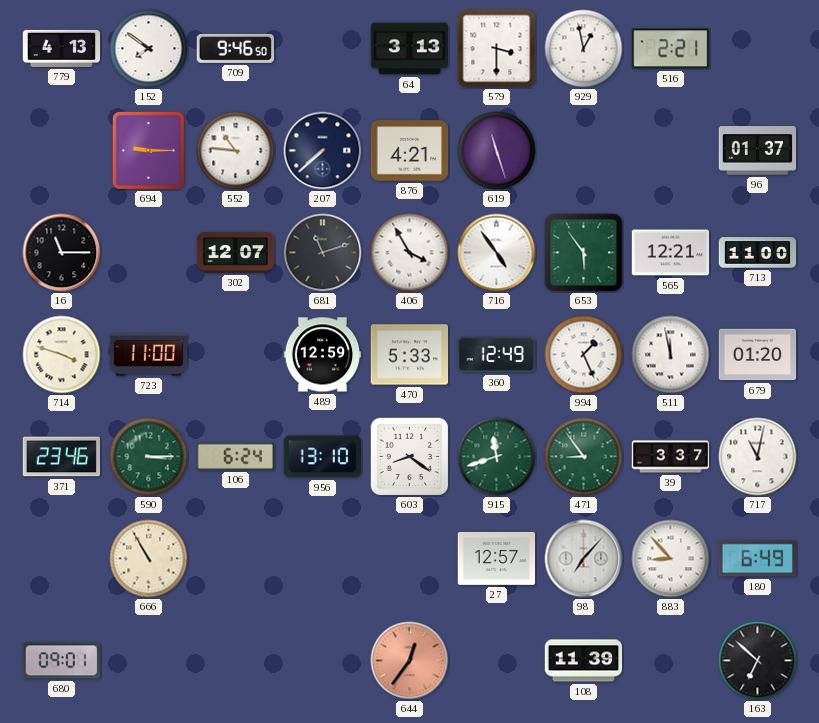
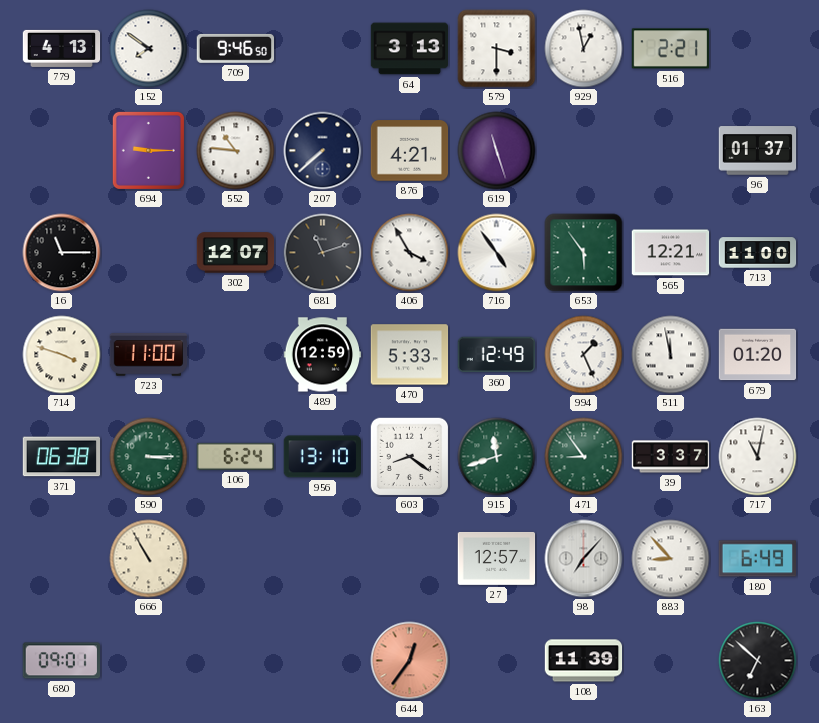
371: 23:46 -> 06:38 (62, 457)
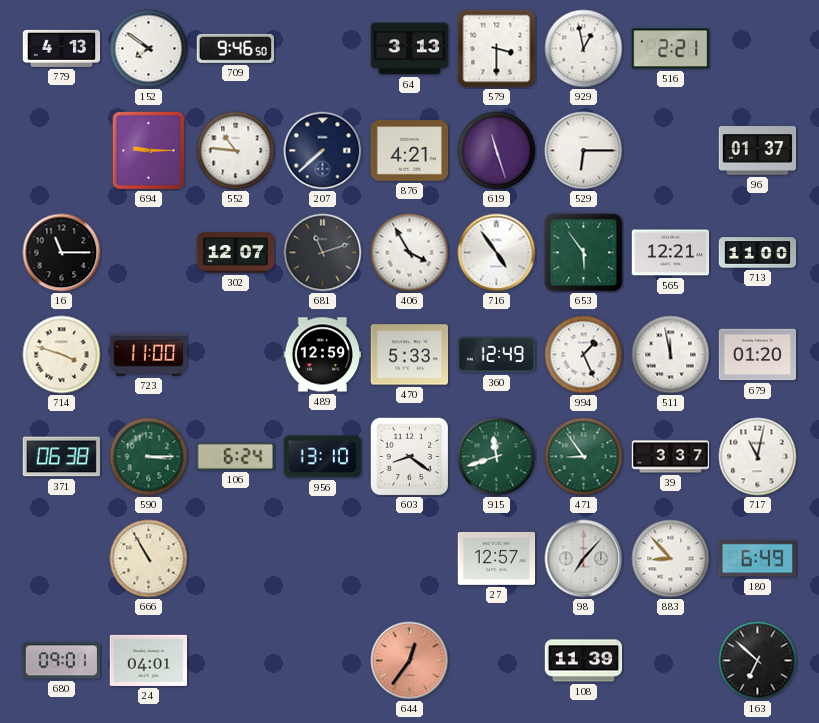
529: none -> 6:15 (584, 151)
24: none -> 04:01 (149, 660)
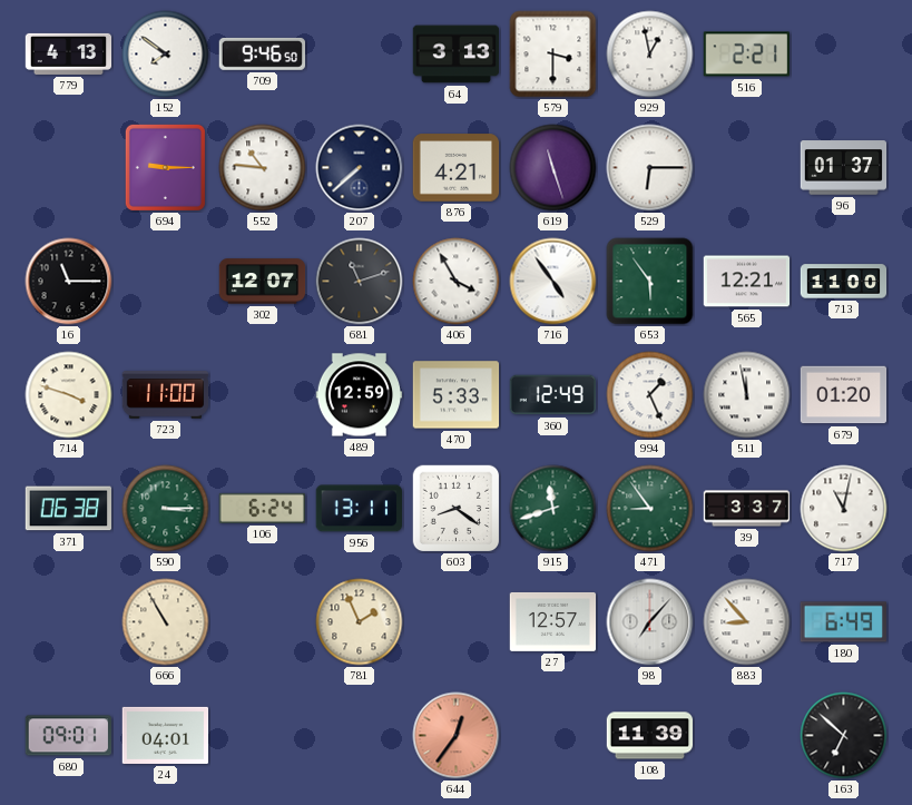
956: 13:10 -> 13:11 (359, 509)
781: none -> 1:56 (360, 622)
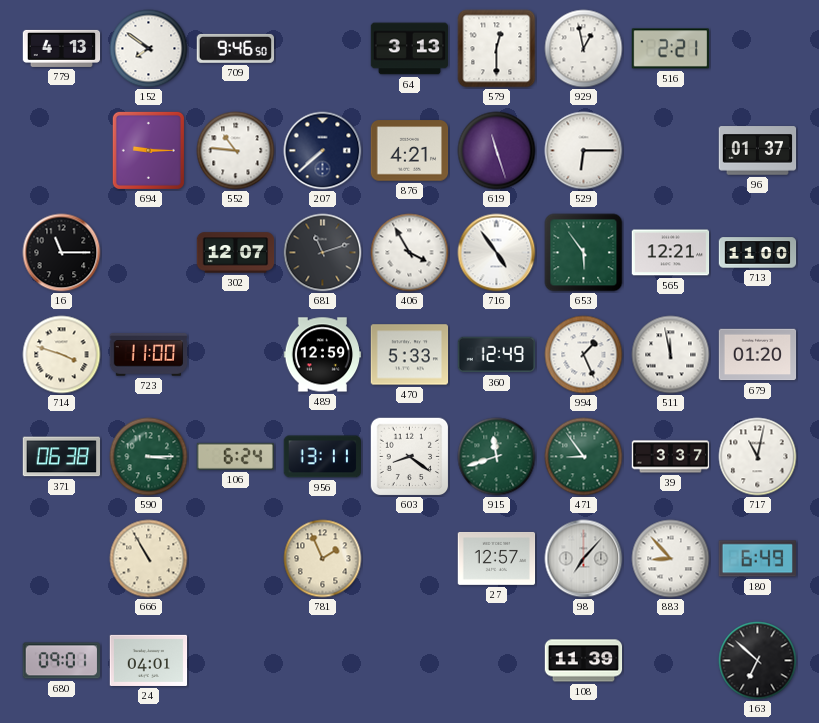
579: 3:30 -> 12:30 (497, 49)
644: 12:36 -> none (457, 736)
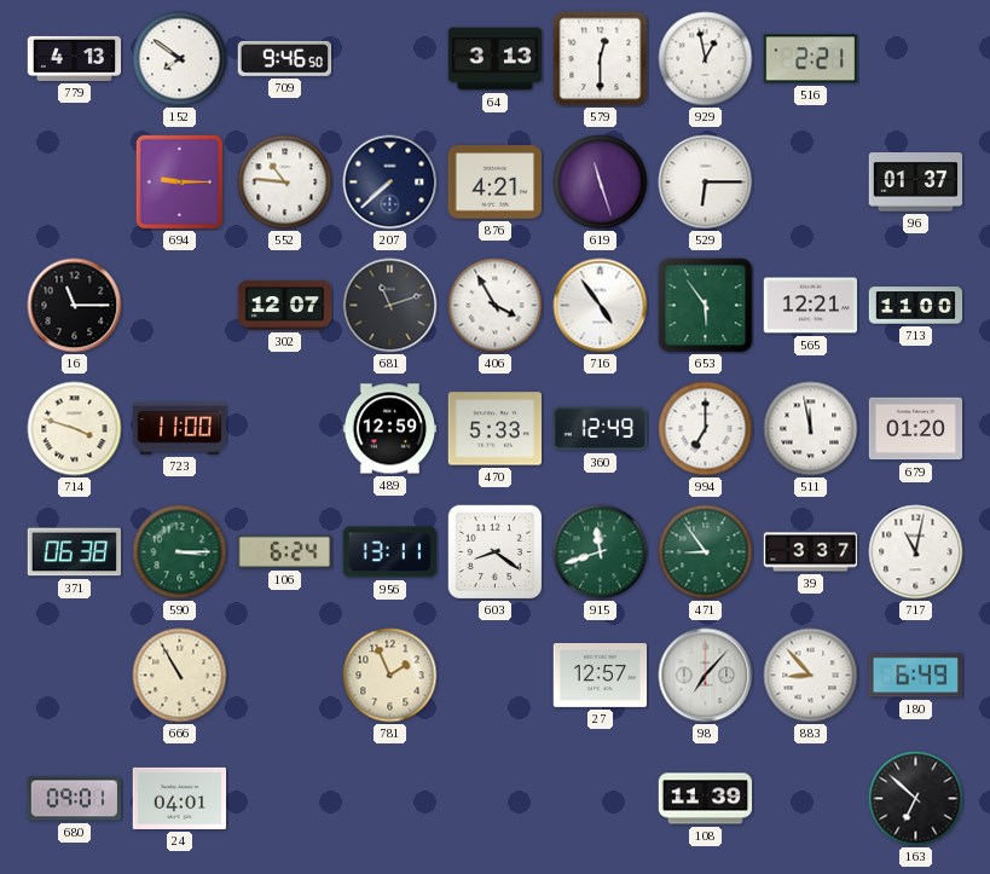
994: 1:26 -> 7:00 (706, 429)
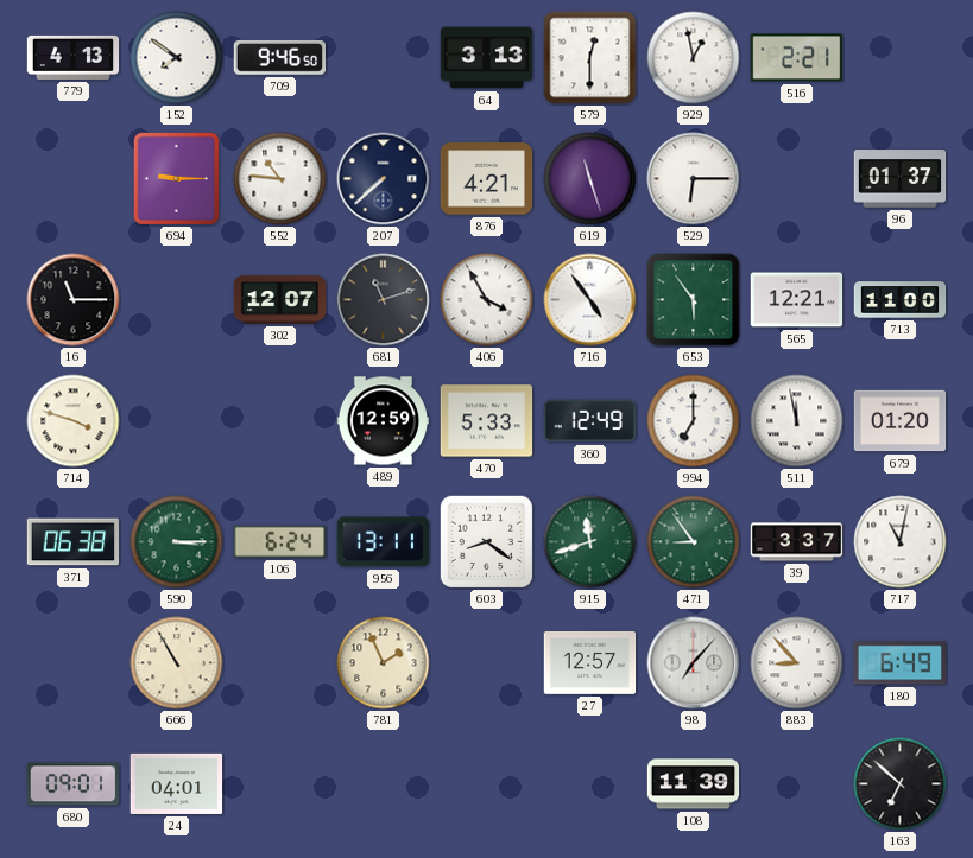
723: 11:00 -> none (180, 429)
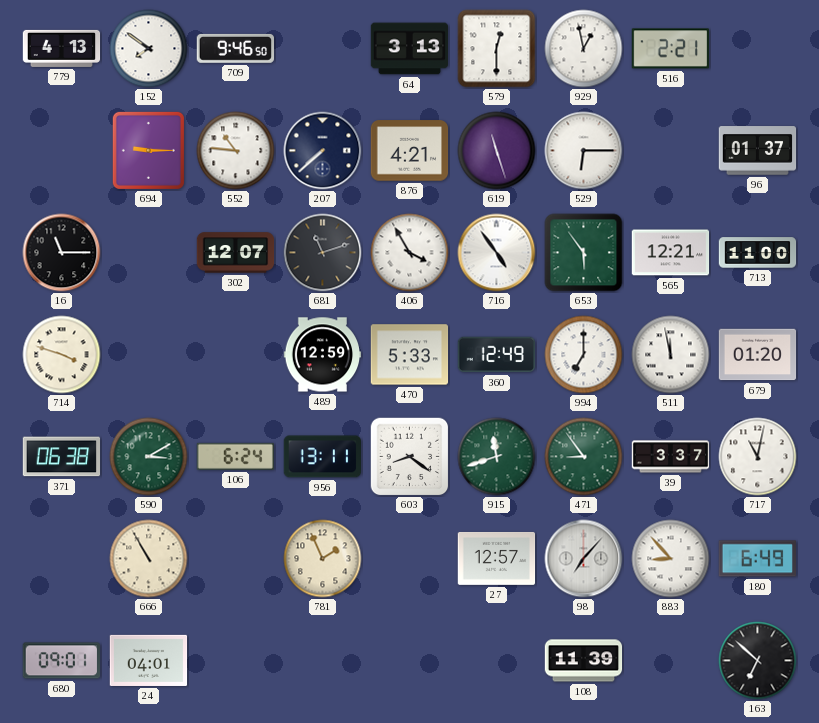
590: 3:15 -> 3:10 (149, 457)
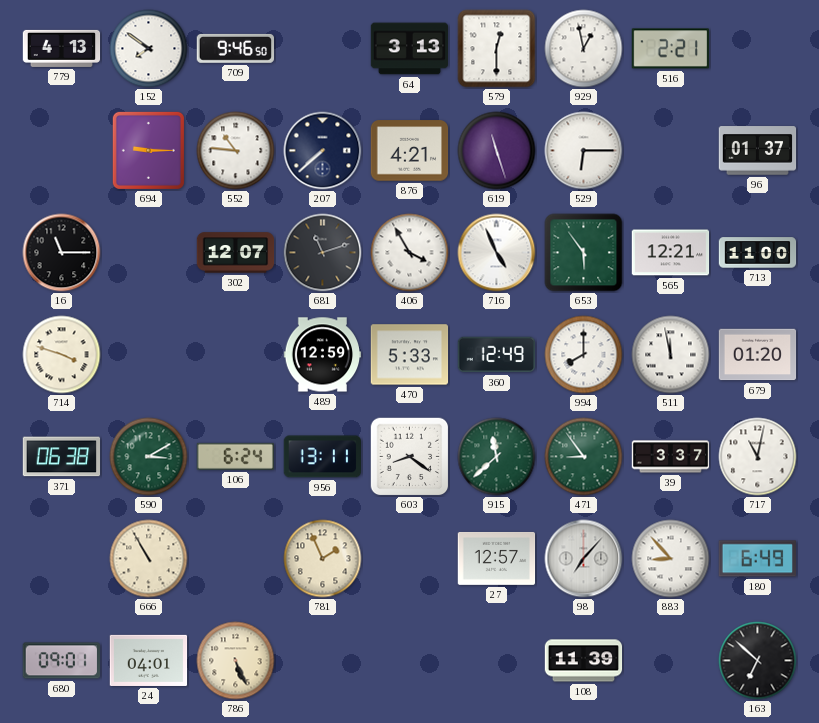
716: 4:54 -> 4:56 (497, 253)
994: 7:00 -> 8:00 (584, 355)
915: 11:42 -> 11:38 (497, 457)
786: none -> 5:26 (236, 661)
